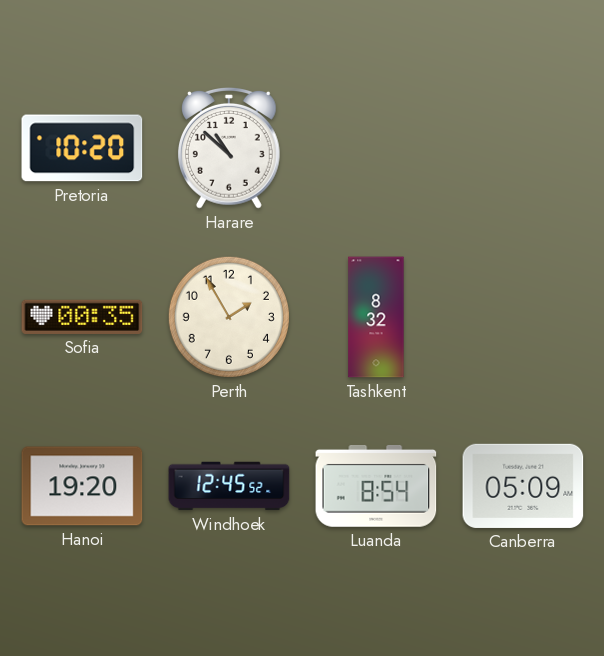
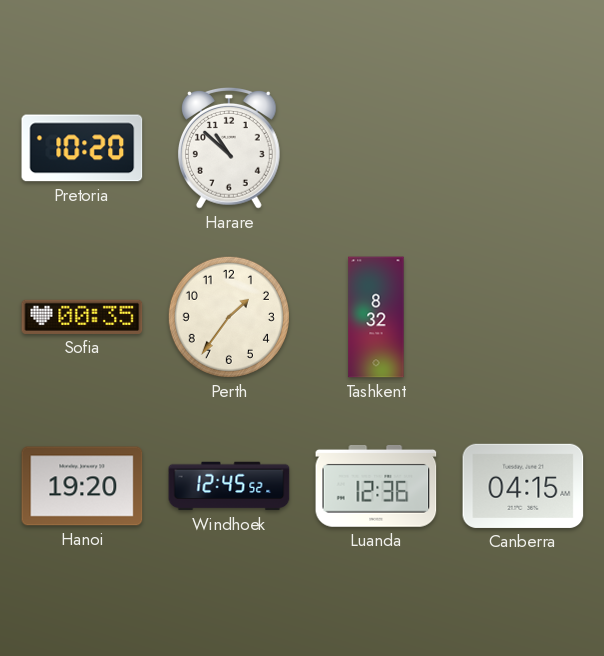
Perth: 1:55 -> 1:36 (229, 317)
Luanda: 8:54 -> 12:36 (376, 486)
Canberra: 05:09 -> 04:15 (523, 486)
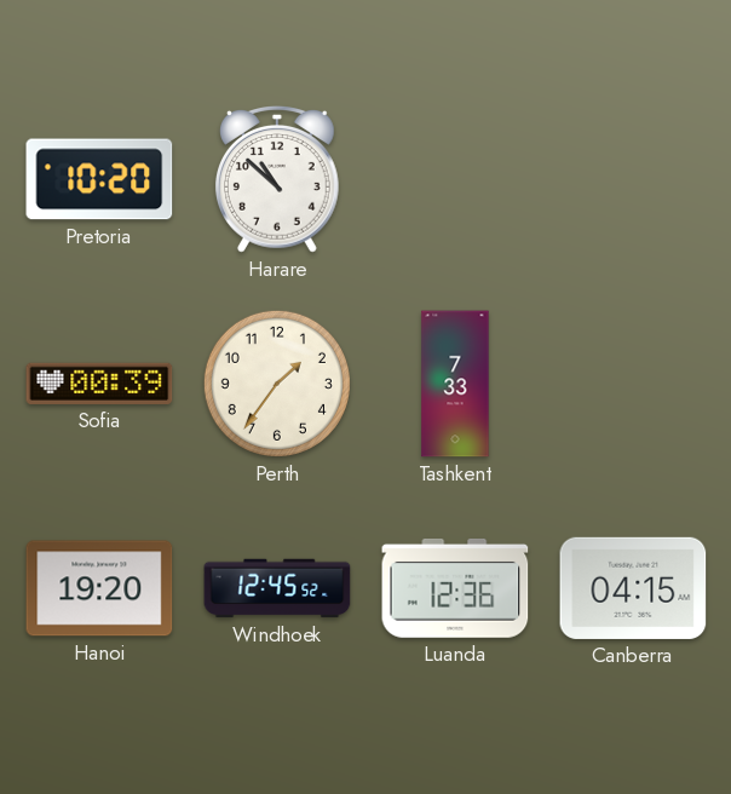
Sofia: 00:35 -> 00:39 (99, 384)
Tashkent: 8:32 -> 7:33 (455, 384)
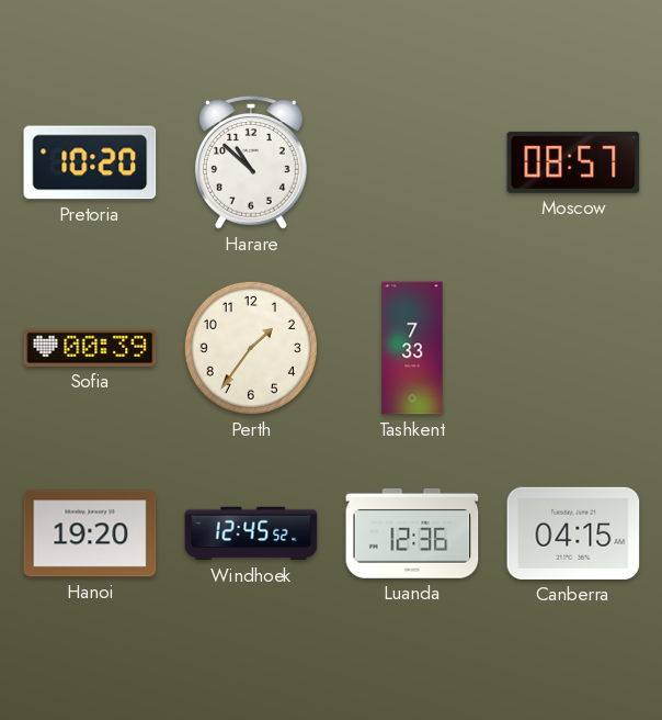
Moscow: none -> 08:57 (573, 162)
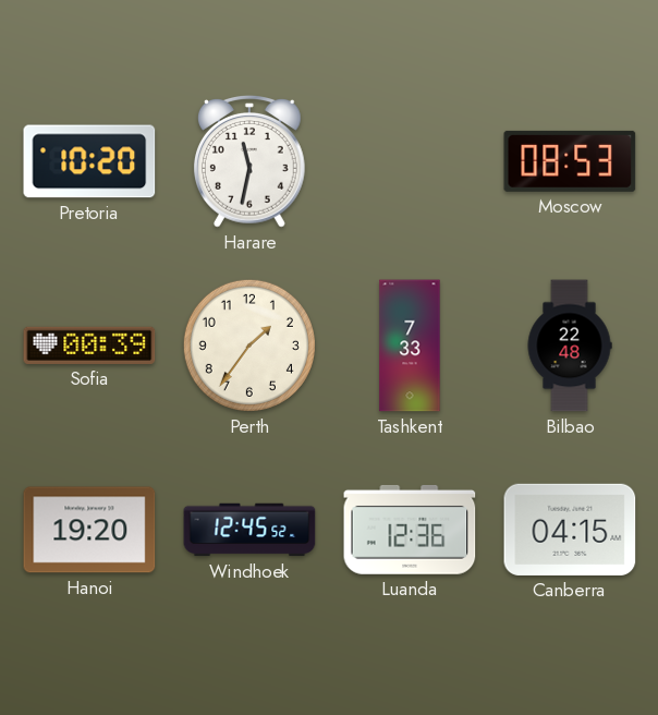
Harare: 10:52 -> 11:32 (249, 162)
Moscow: 08:57 -> 08:53 (570, 161)
Bilbao: none -> 22:48 (570, 346)
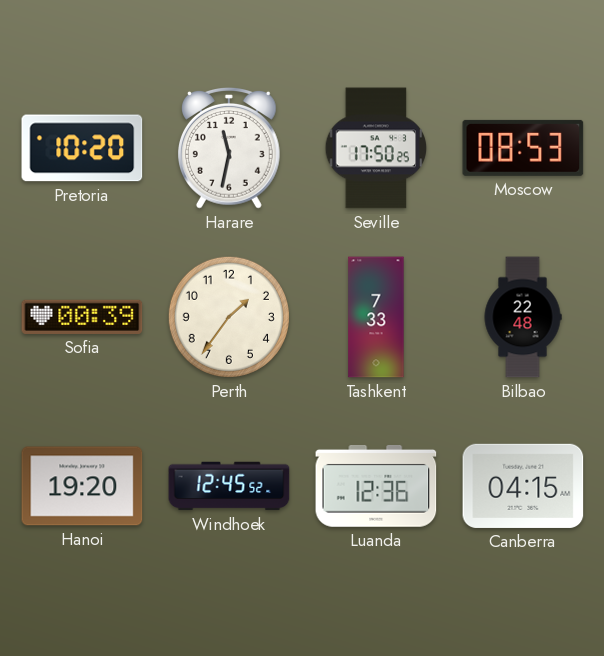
Seville: none -> 17:50 (376, 148)
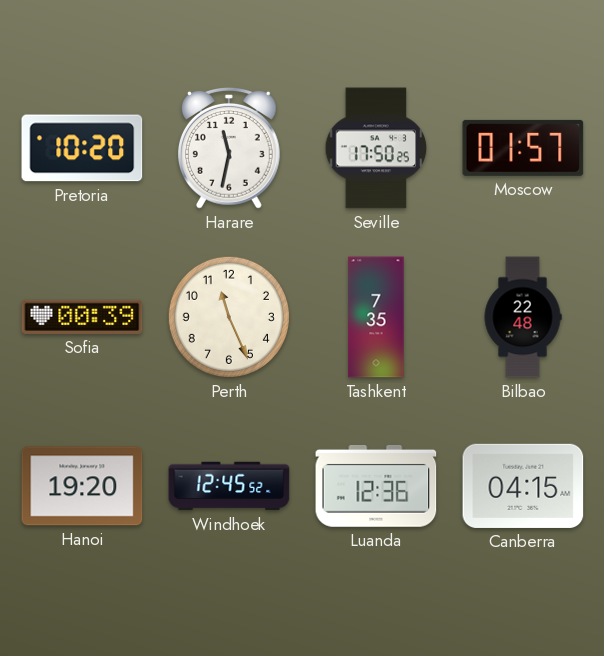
Moscow: 08:53 -> 01:57 (523, 148)
Perth: 1:36 -> 11:26 (229, 317)
Tashkent: 7:33 -> 7:35 (376, 317)
